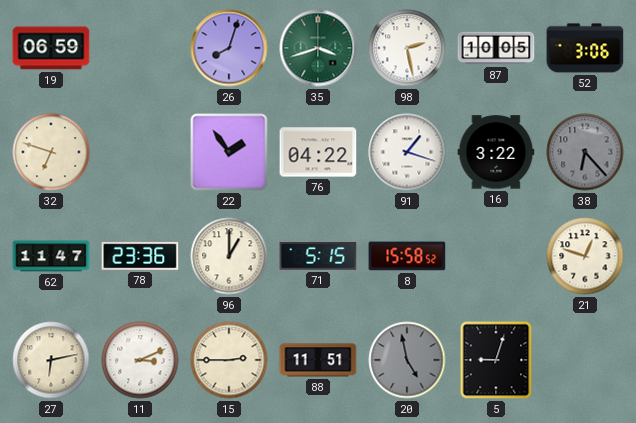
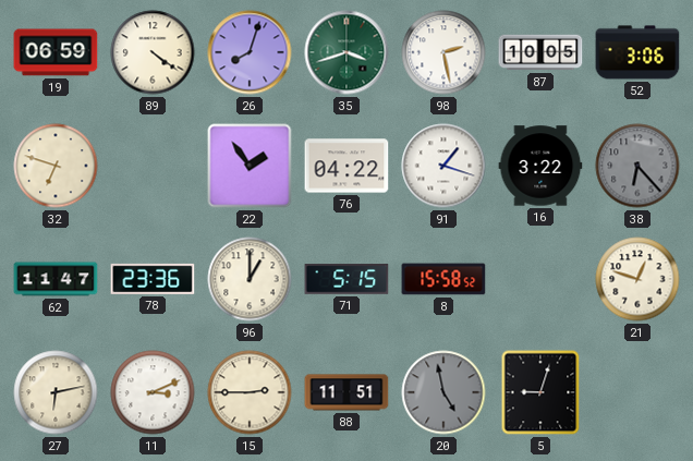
89: none -> 4:21 (153, 52)
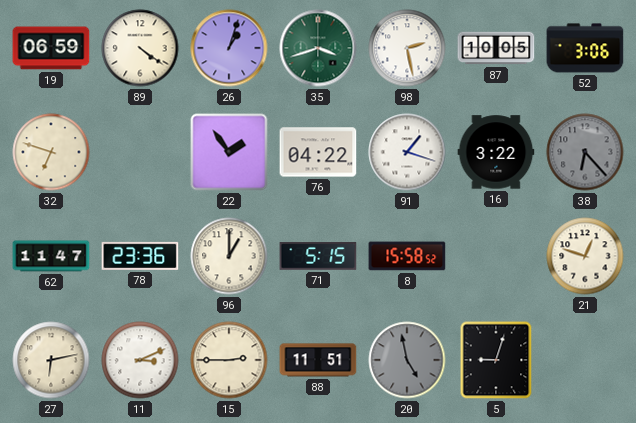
26: 8:03 -> 1:03 (229, 48)
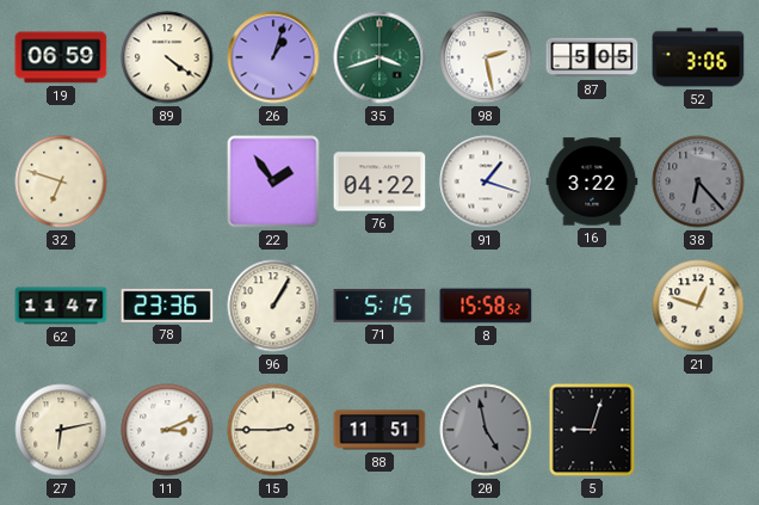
87: 10:05 -> 5:05 (592, 57)
96: 1:00 -> 1:05 (273, 306)
